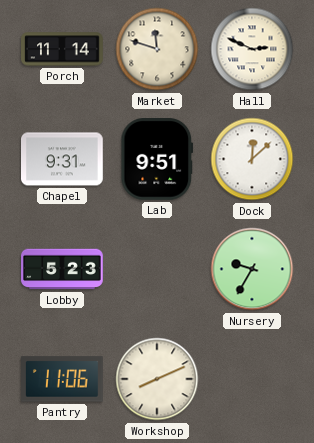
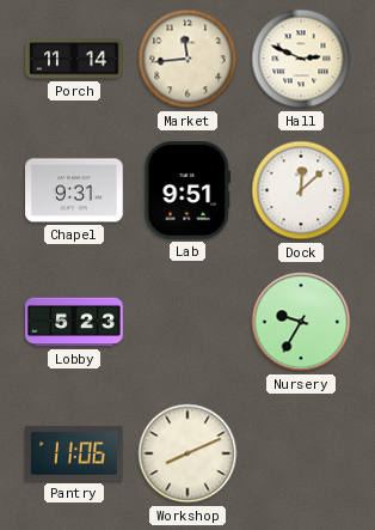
Market: 11:48 -> 11:44 (187, 59)
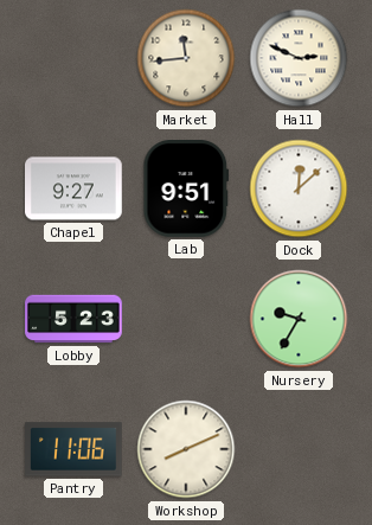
Porch: 11:14 -> none (74, 59)
Chapel: 9:31 -> 9:27 (75, 188)
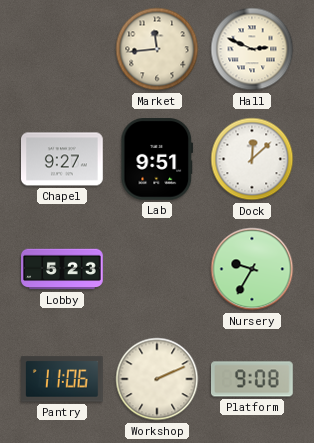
Workshop: 8:11 -> 2:11 (157, 379)
Platform: none -> 9:08 (253, 379)
